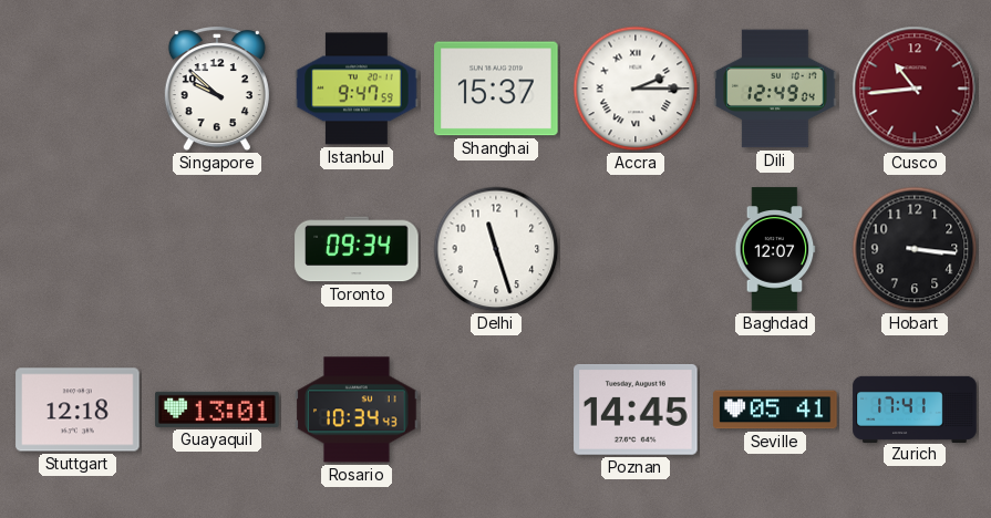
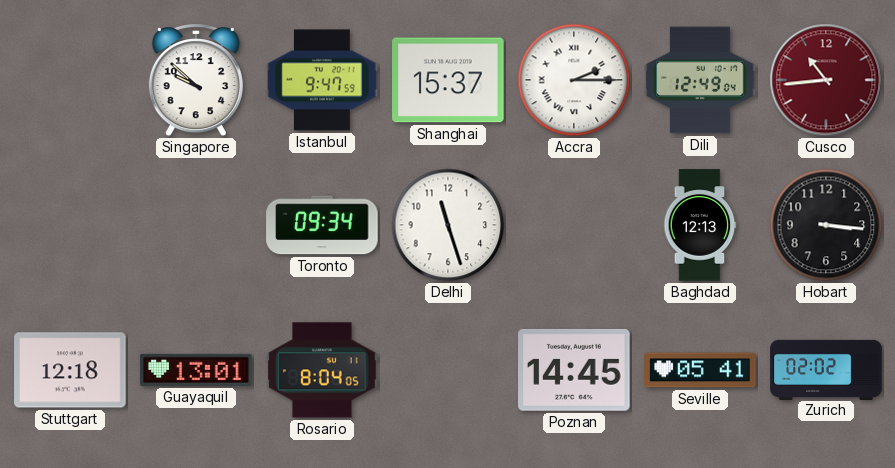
Baghdad: 12:07 -> 12:13 (700, 225)
Rosario: 10:34 -> 8:04 (322, 370)
Zurich: 17:41 -> 02:02 (826, 369)
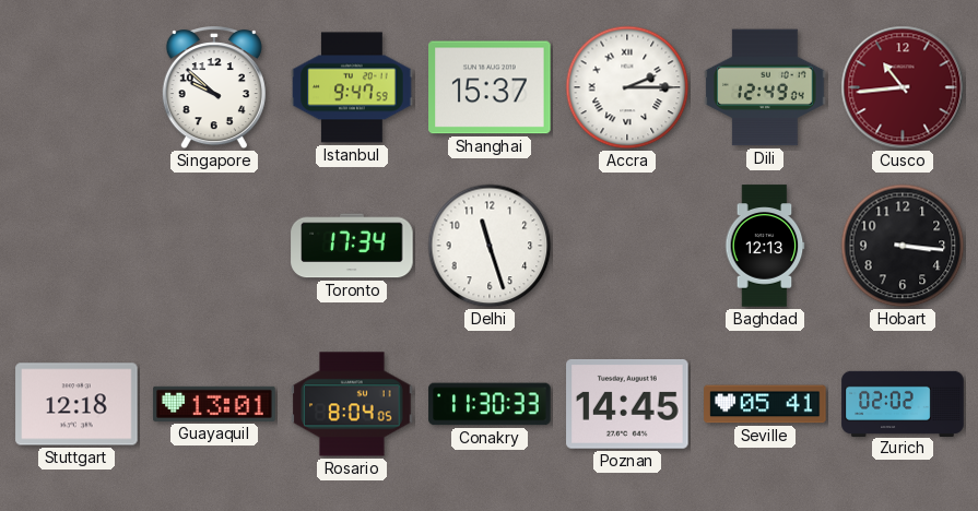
Toronto: 09:34 -> 17:34 (352, 246)
Conakry: none -> 11:30 (490, 404)
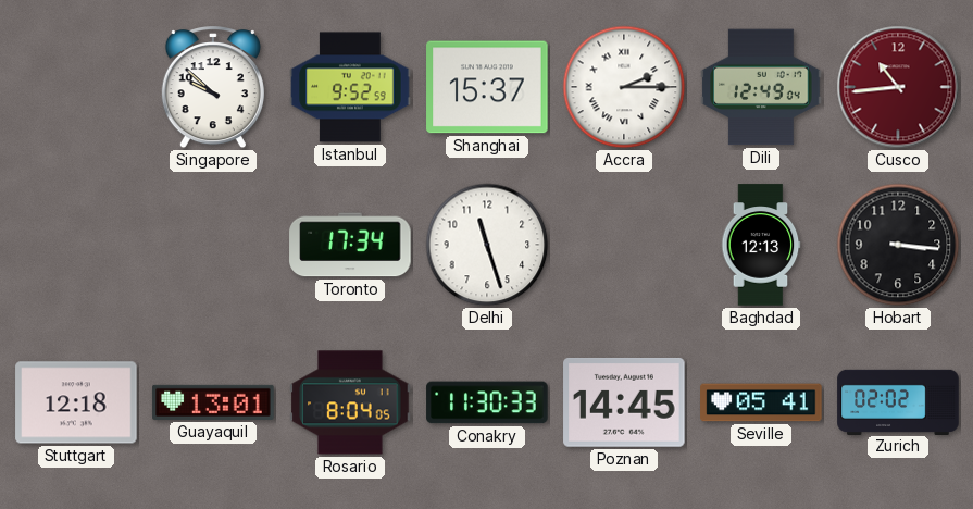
Istanbul: 9:47 -> 9:52 (350, 87)
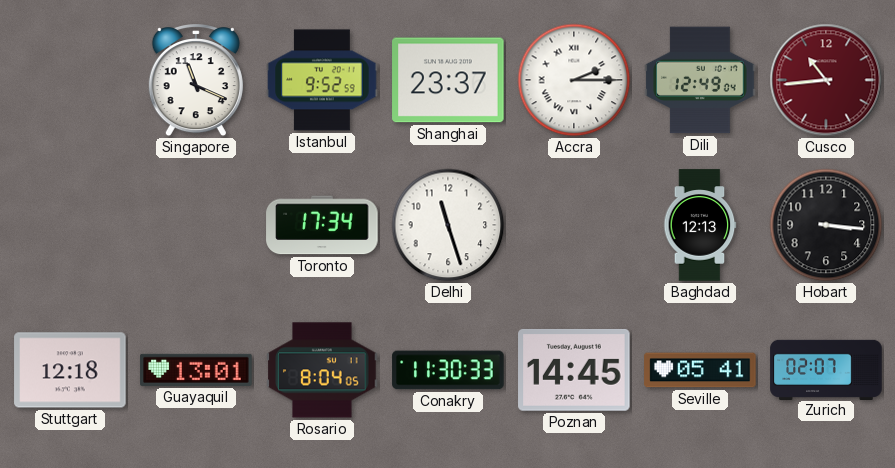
Singapore: 9:52 -> 11:19 (196, 81)
Shanghai: 15:37 -> 23:37 (448, 80)
Zurich: 02:02 -> 02:07 (826, 369)
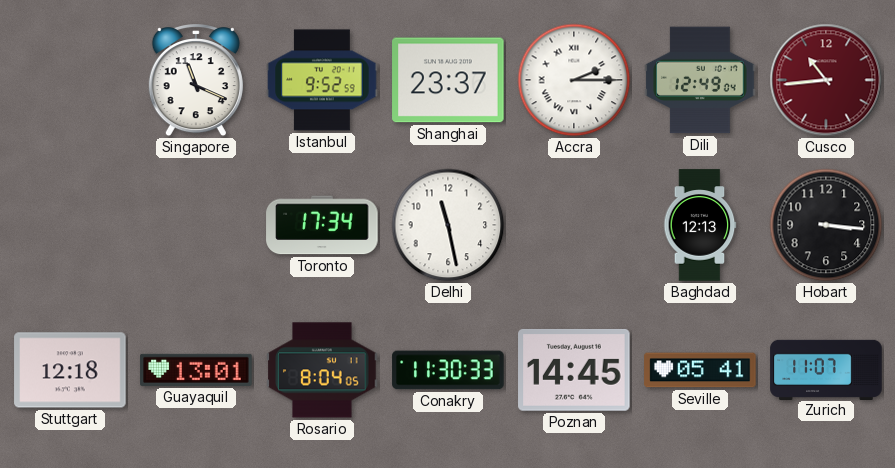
Delhi: 11:27 -> 11:28 (448, 225)
Zurich: 02:07 -> 11:07 (826, 369)
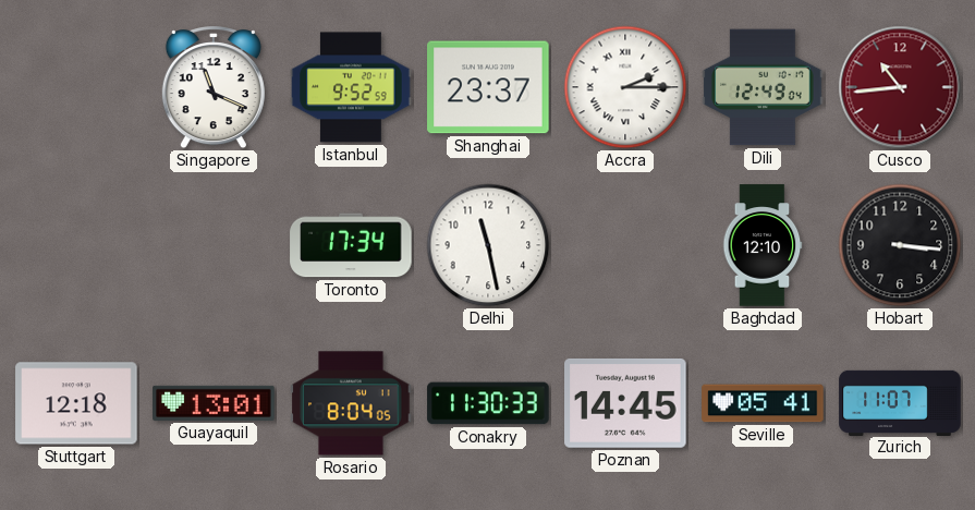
Baghdad: 12:13 -> 12:10 (763, 245)
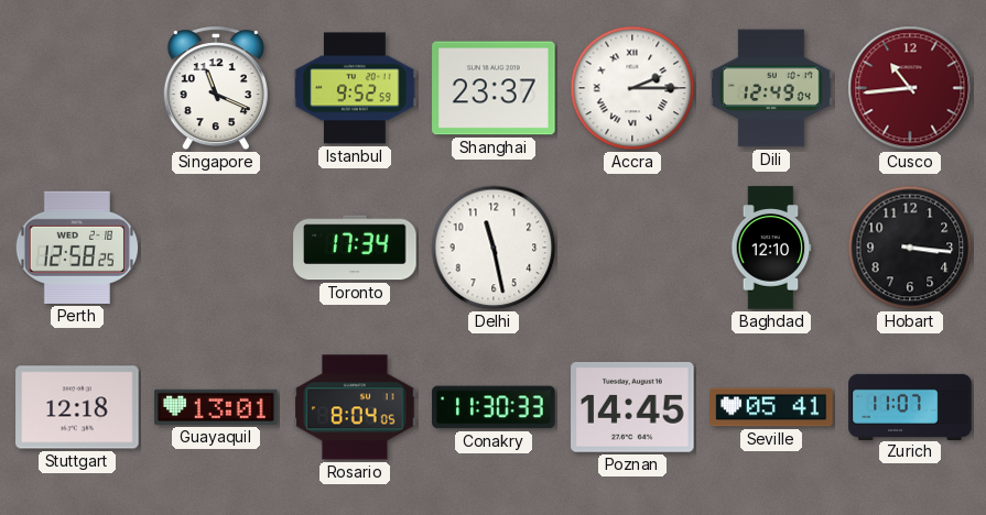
Perth: none -> 12:58 (76, 248)
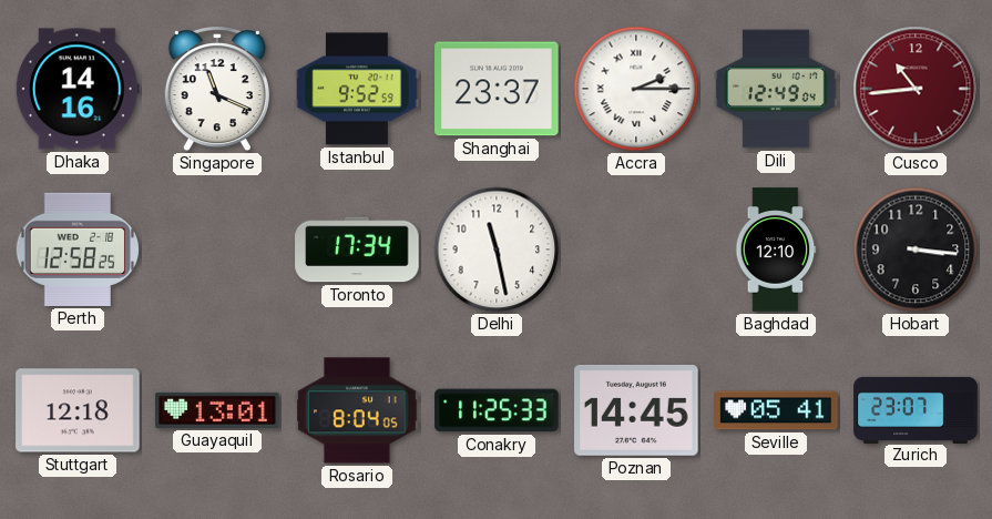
Dhaka: none -> 14:16 (78, 89)
Conakry: 11:30 -> 11:25 (497, 410)
Zurich: 11:07 -> 23:07 (916, 409)
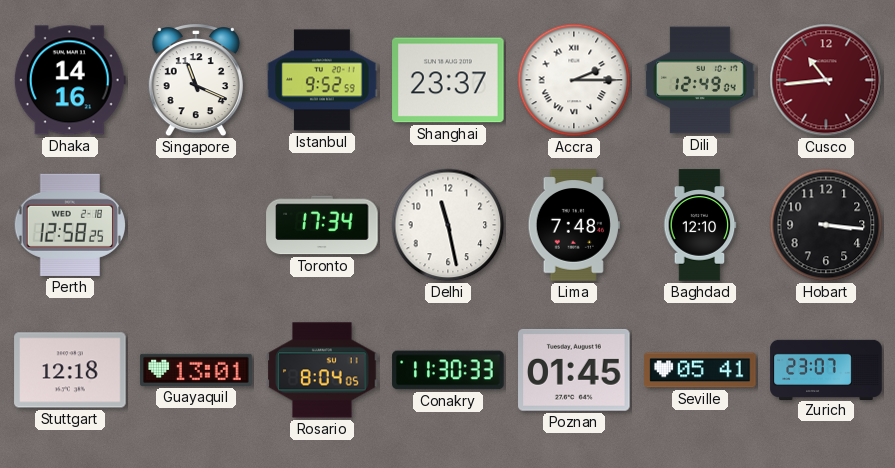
Lima: none -> 7:48 (574, 225)
Conakry: 11:25 -> 11:30 (448, 370)
Poznan: 14:45 -> 01:45 (574, 370)
